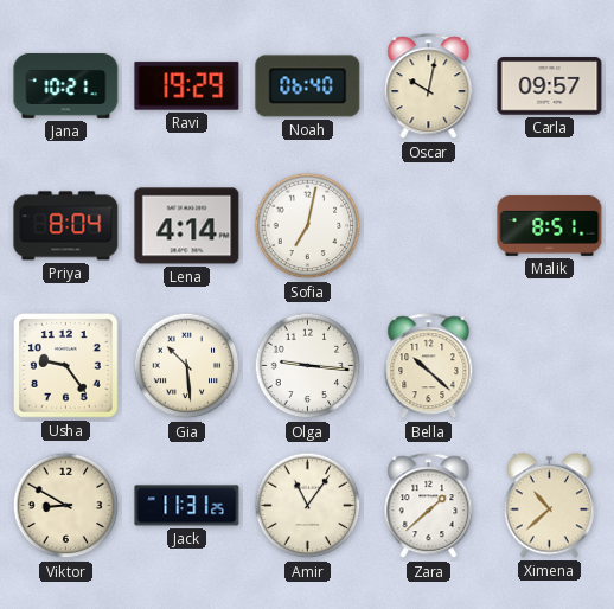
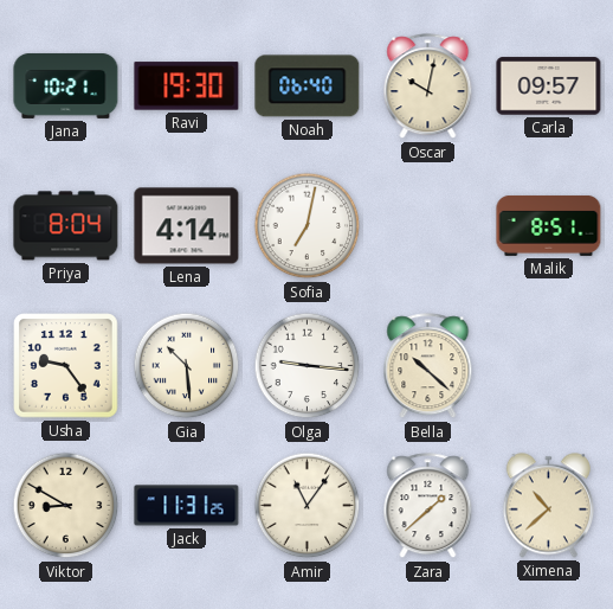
Ravi: 19:29 -> 19:30 (187, 86)
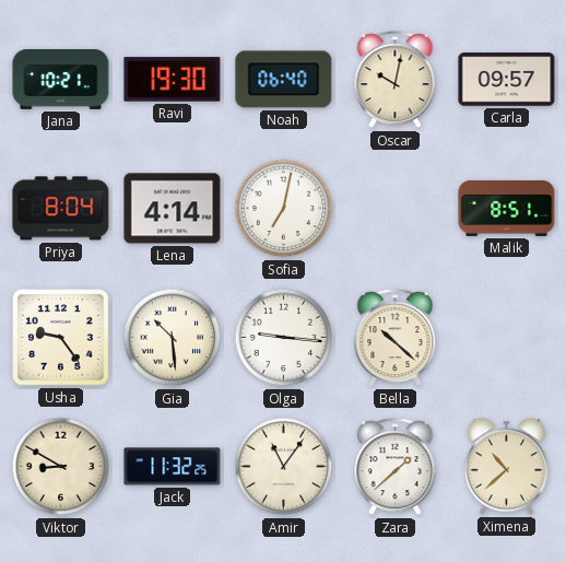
Jack: 11:31 -> 11:32 (173, 467)
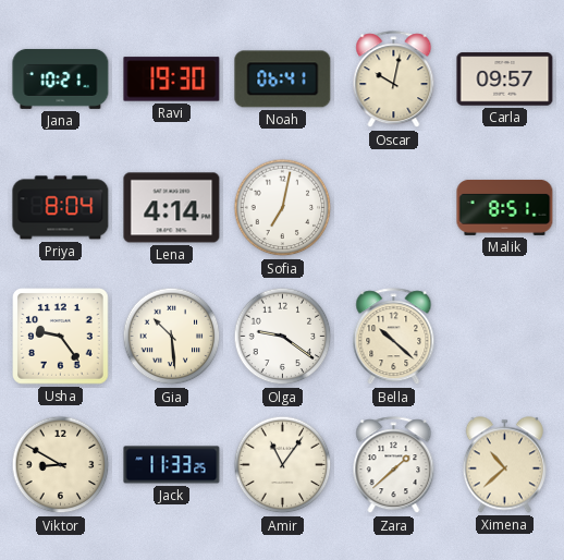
Noah: 06:40 -> 06:41 (283, 80)
Olga: 9:16 -> 9:21 (283, 337)
Jack: 11:32 -> 11:33 (172, 465)
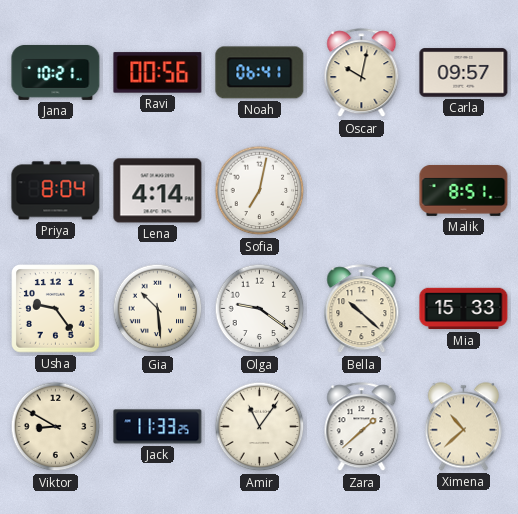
Ravi: 19:30 -> 00:56 (158, 73)
Mia: none -> 15:33 (464, 309)
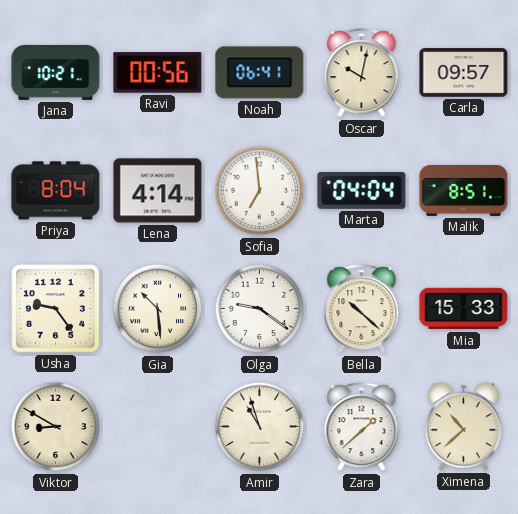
Sofia: 7:02 -> 6:59 (260, 191)
Marta: none -> 04:04 (362, 190)
Jack: 11:33 -> none (158, 427)
Amir: 11:06 -> 10:57 (260, 427)
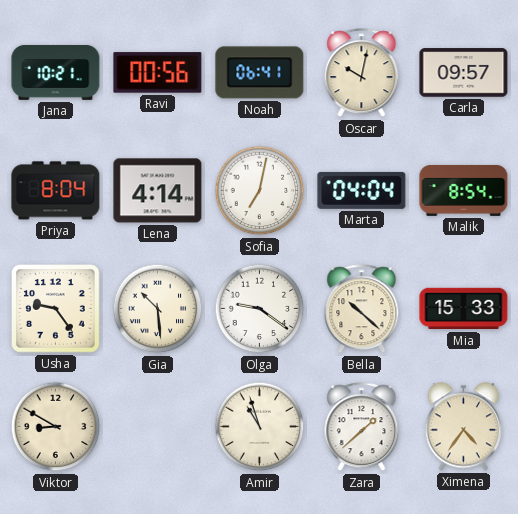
Sofia: 6:59 -> 7:02 (260, 191)
Malik: 8:51 -> 8:54 (464, 190)
Ximena: 10:38 -> 4:36 (463, 427)
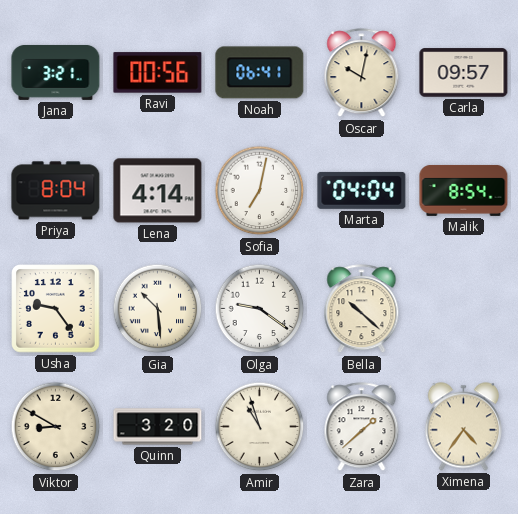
Jana: 10:21 -> 3:21 (56, 72)
Mia: 15:33 -> none (464, 309)
Quinn: none -> 3:20 (158, 427)
